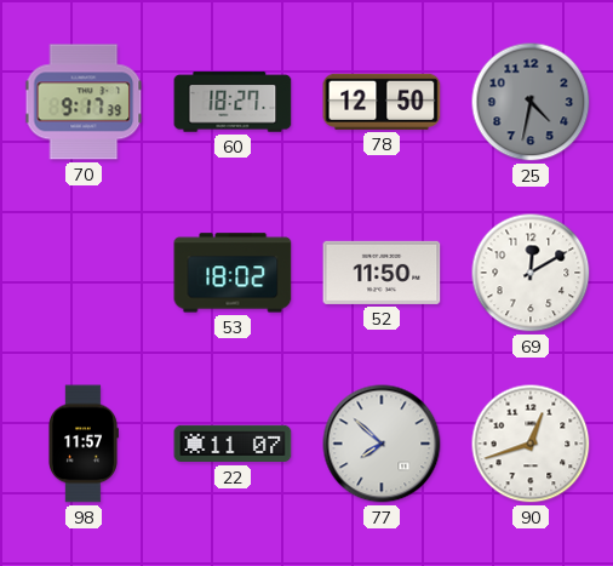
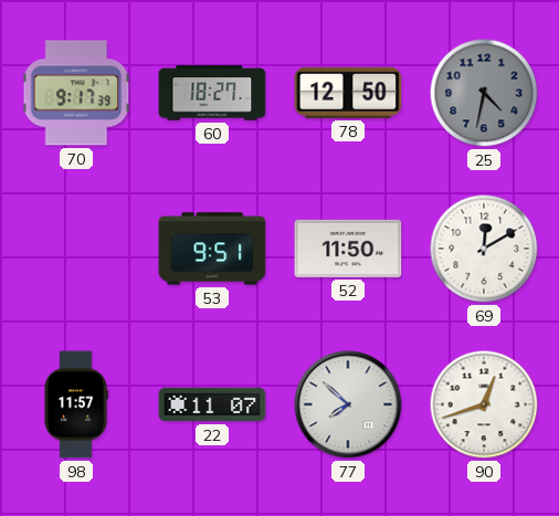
53: 18:02 -> 9:51 (212, 249)
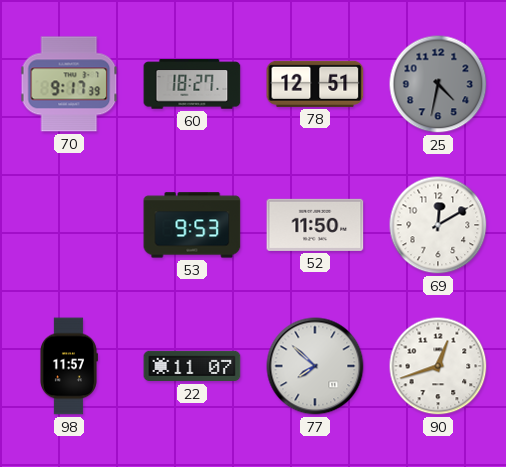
78: 12:50 -> 12:51 (315, 84)
53: 9:51 -> 9:53 (192, 225)
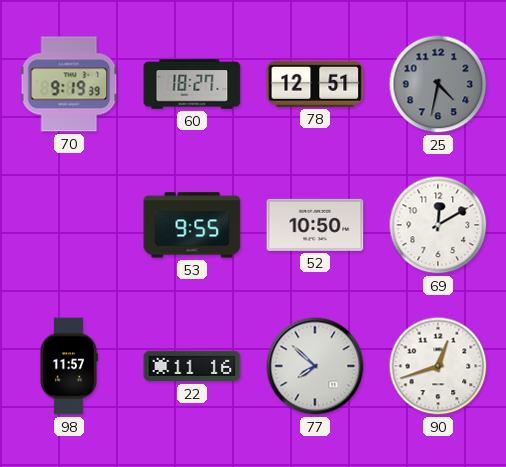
70: 9:17 -> 9:19 (69, 84)
53: 9:53 -> 9:55 (192, 225)
52: 11:50 -> 10:50 (315, 225)
22: 11:07 -> 11:16 (192, 366)
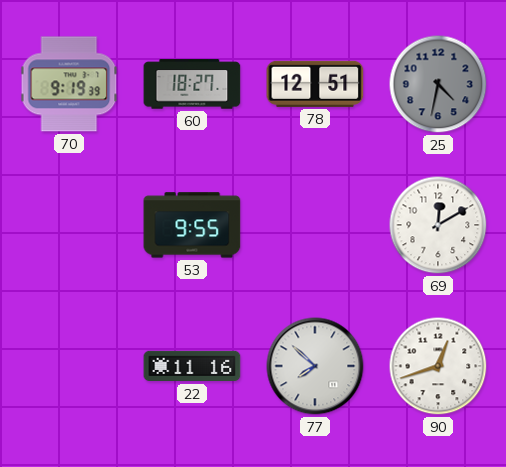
52: 10:50 -> none (315, 225)
98: 11:57 -> none (68, 366)
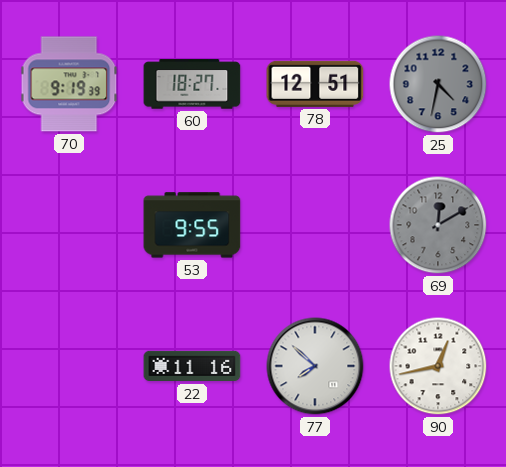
69 dial: white -> grey (438, 225)
90: 12:42 -> 12:43 (438, 366)
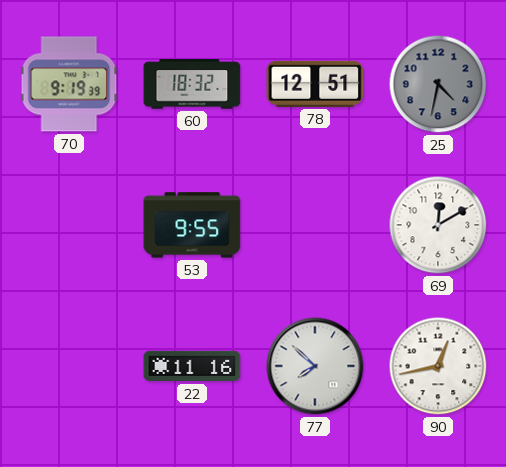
60: 18:27 -> 18:32 (192, 84)
69 dial: grey -> white (438, 225)
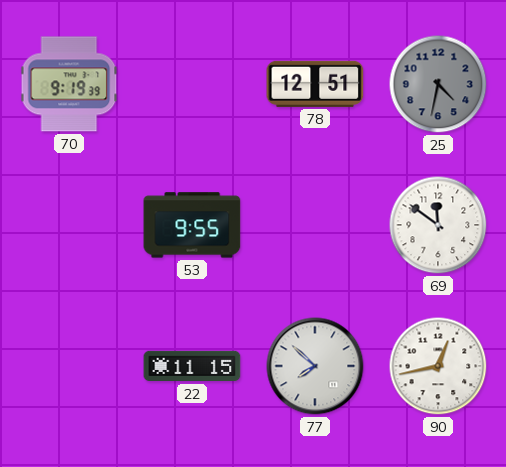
60: 18:32 -> none (192, 84)
69: 12:10 -> 11:51 (438, 225)
22: 11:16 -> 11:15 (192, 366)
